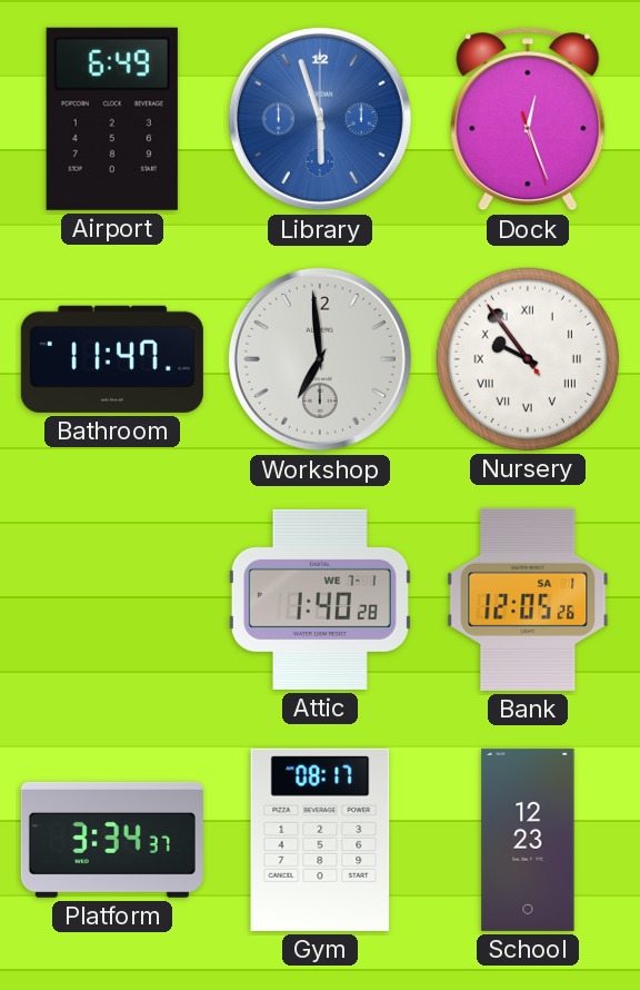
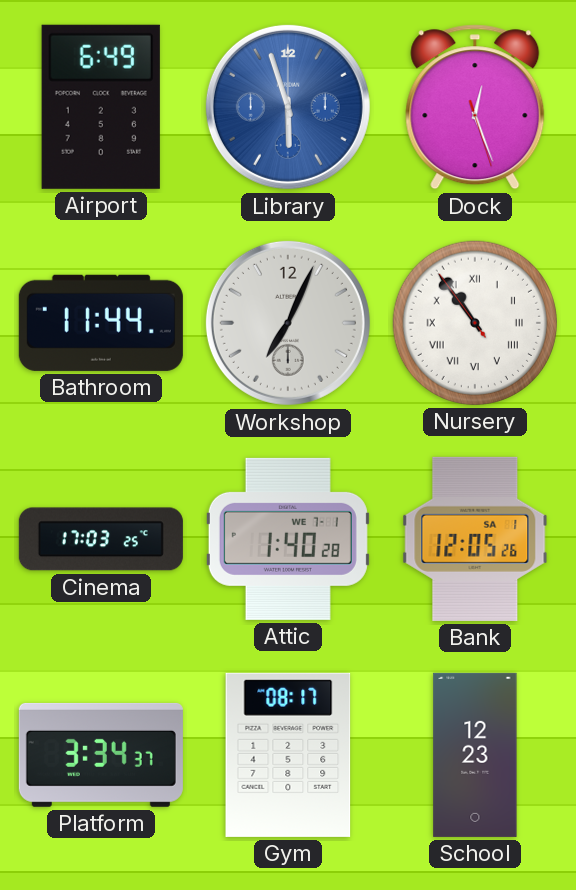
Bathroom: 11:47 -> 11:44 (101, 323)
Workshop: 6:59 -> 7:04 (288, 323)
Nursery: 9:53 -> 10:53 (475, 323)
Cinema: none -> 17:03 (101, 539)
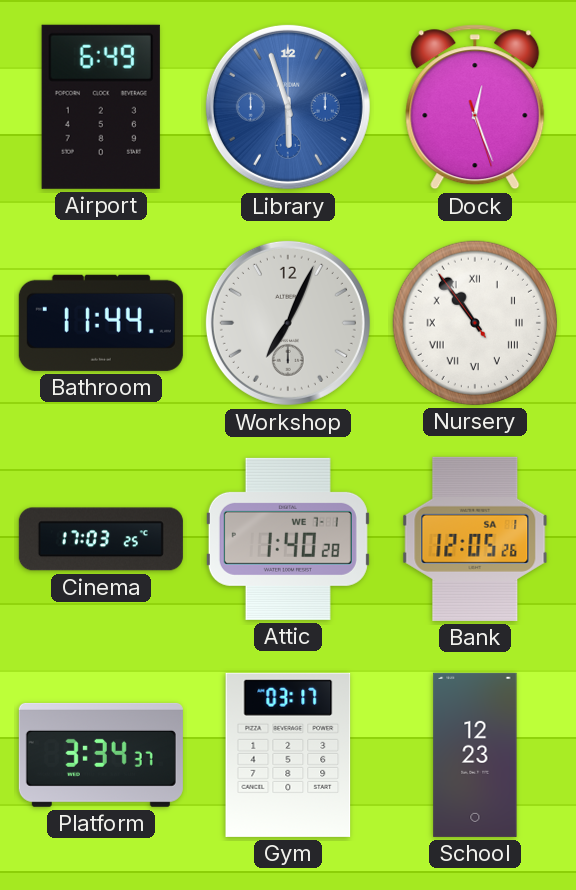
Gym: 08:17 -> 03:17 (288, 755)
